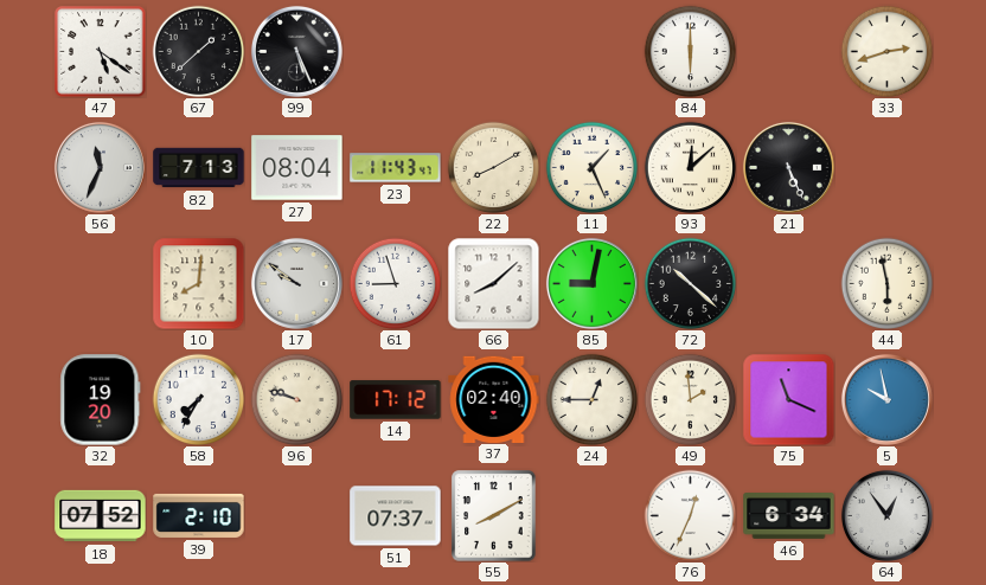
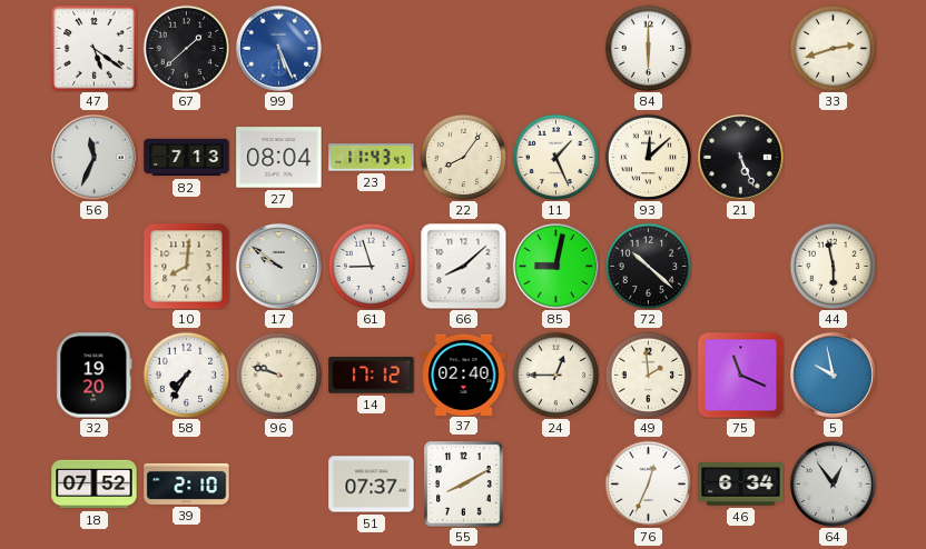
99 dial: black -> blue (278, 48)
22: 8:10 -> 8:06 (463, 157)
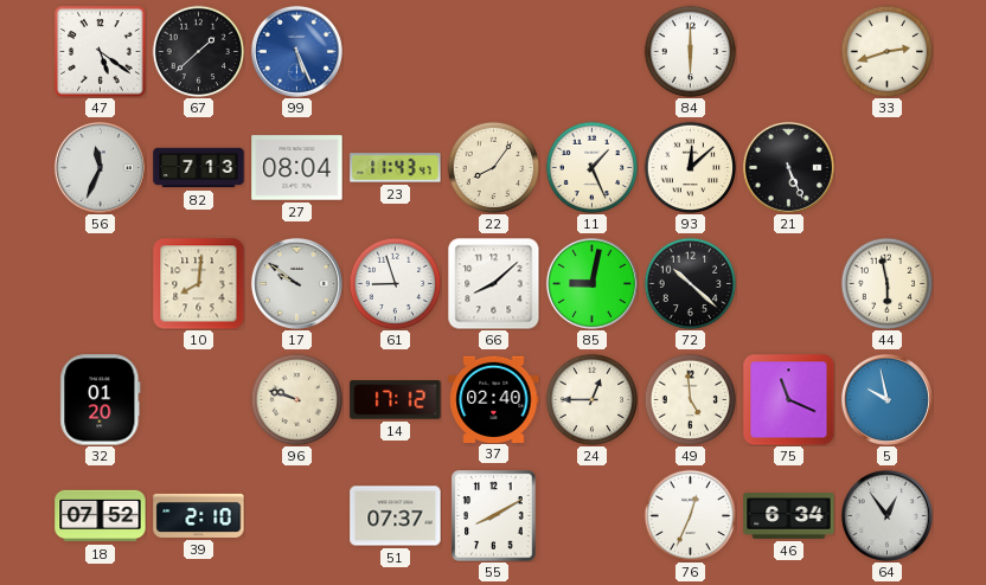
32: 19:20 -> 01:20 (101, 400)
58: 7:35 -> none (186, 375)
49: 1:59 -> 4:59 (690, 399)
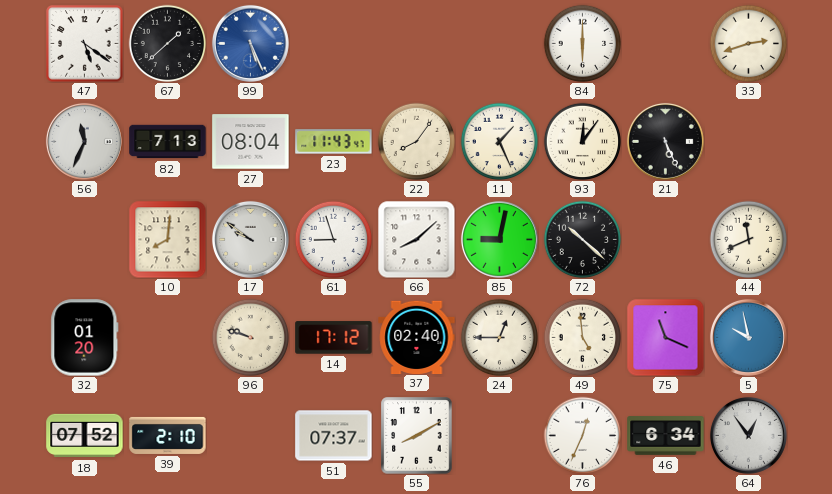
93: 12:08 -> 12:06 (582, 141)
44: 5:58 -> 11:41 (748, 239)
